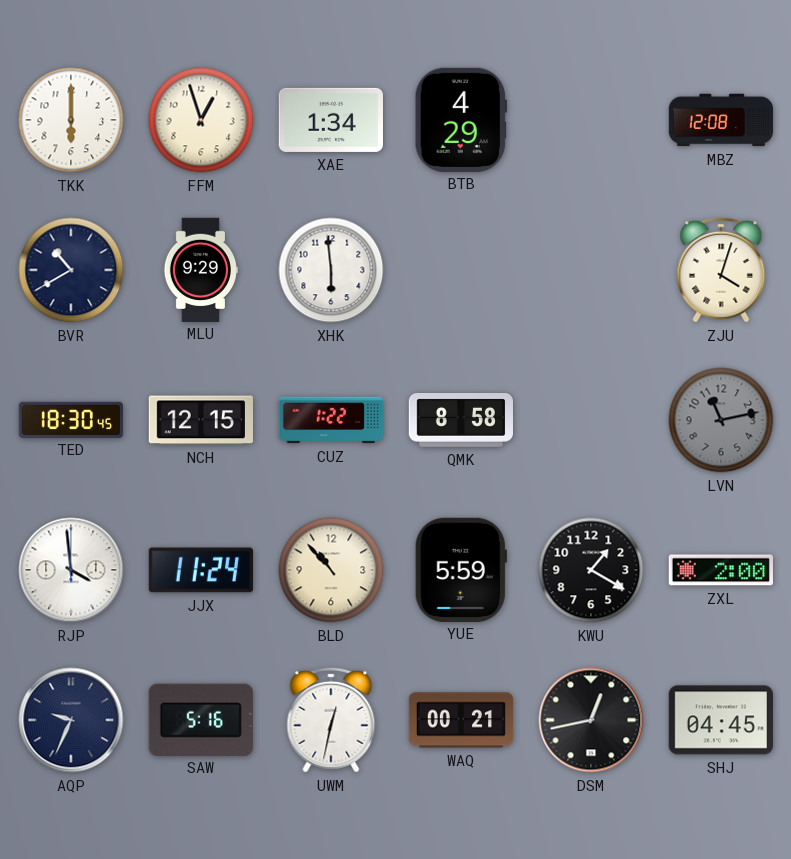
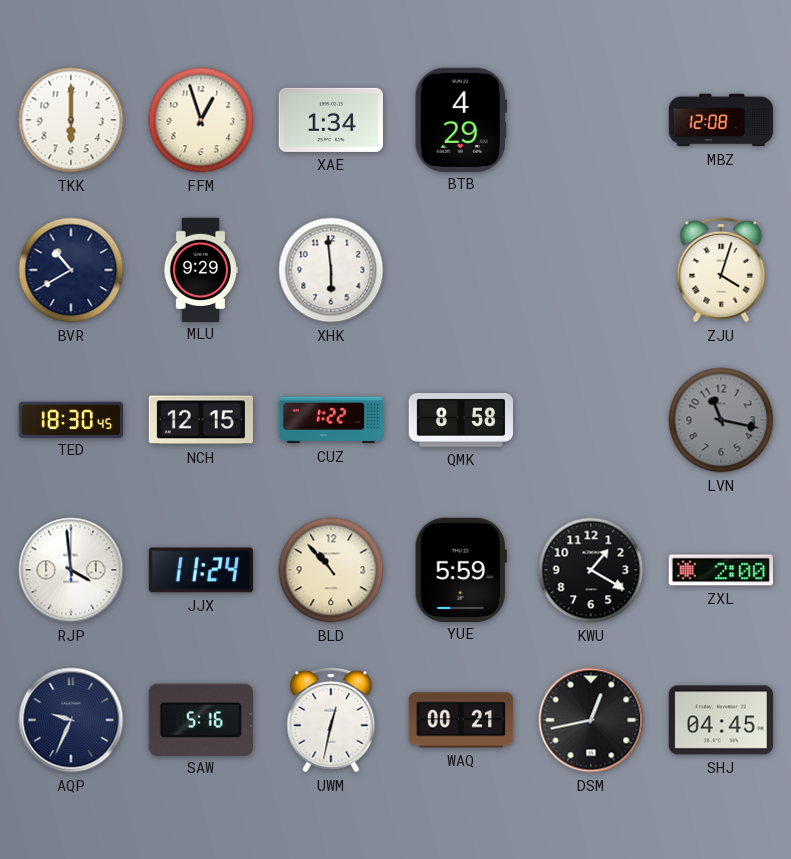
LVN: 11:13 -> 11:17 (721, 420)
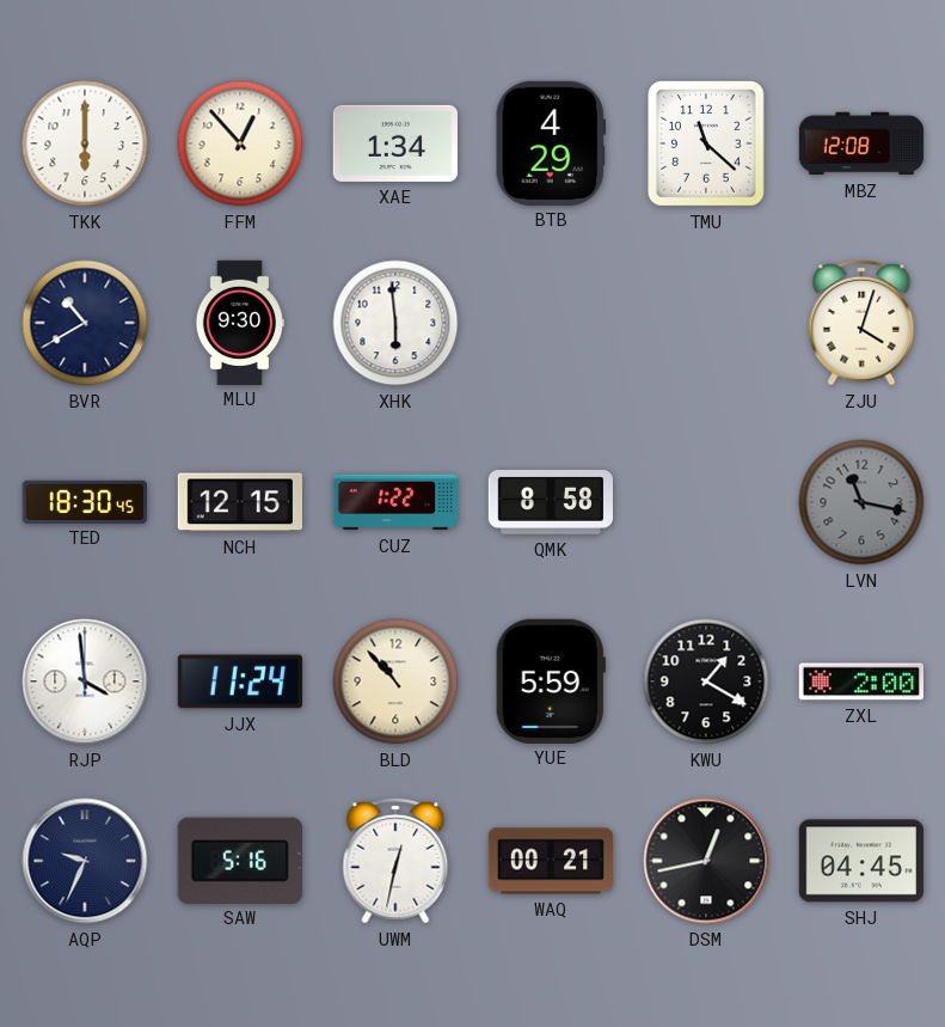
FFM: 12:57 -> 12:53 (240, 143)
TMU: none -> 11:22 (707, 143)
MLU: 9:29 -> 9:30 (239, 322)
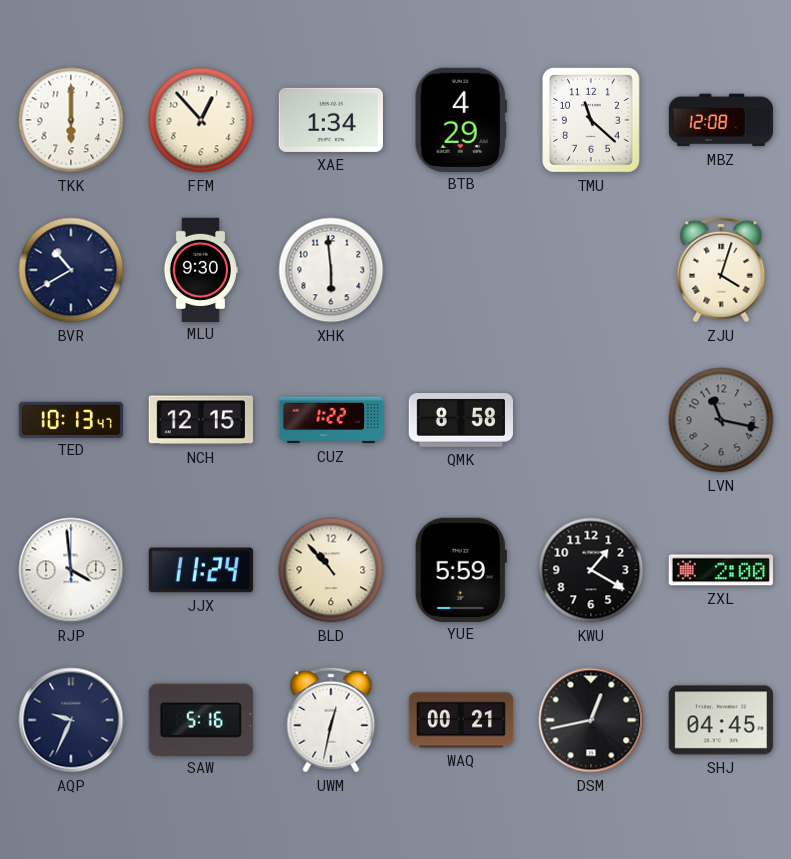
TED: 18:30 -> 10:13 (70, 419)
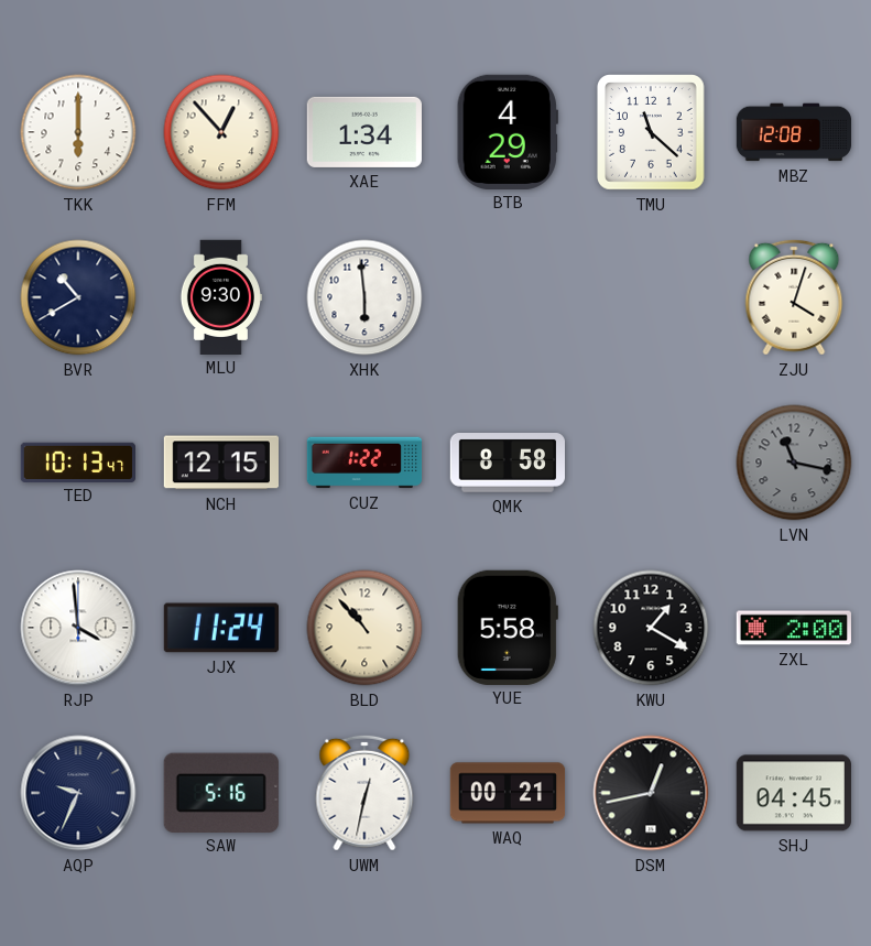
YUE: 5:59 -> 5:58 (508, 627)
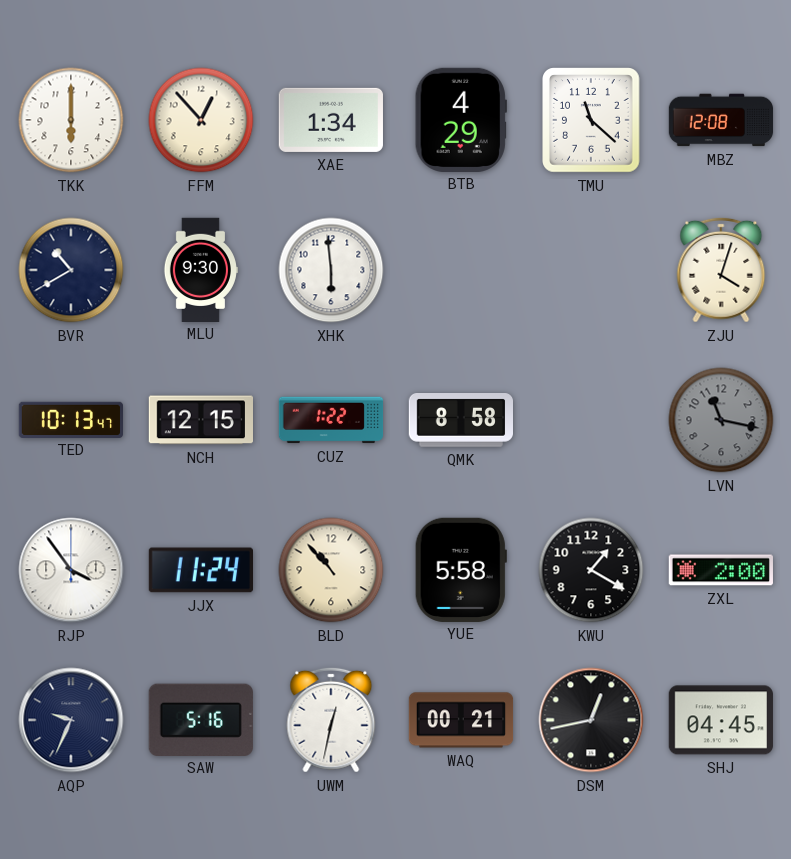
RJP: 3:59 -> 3:54 (71, 570)
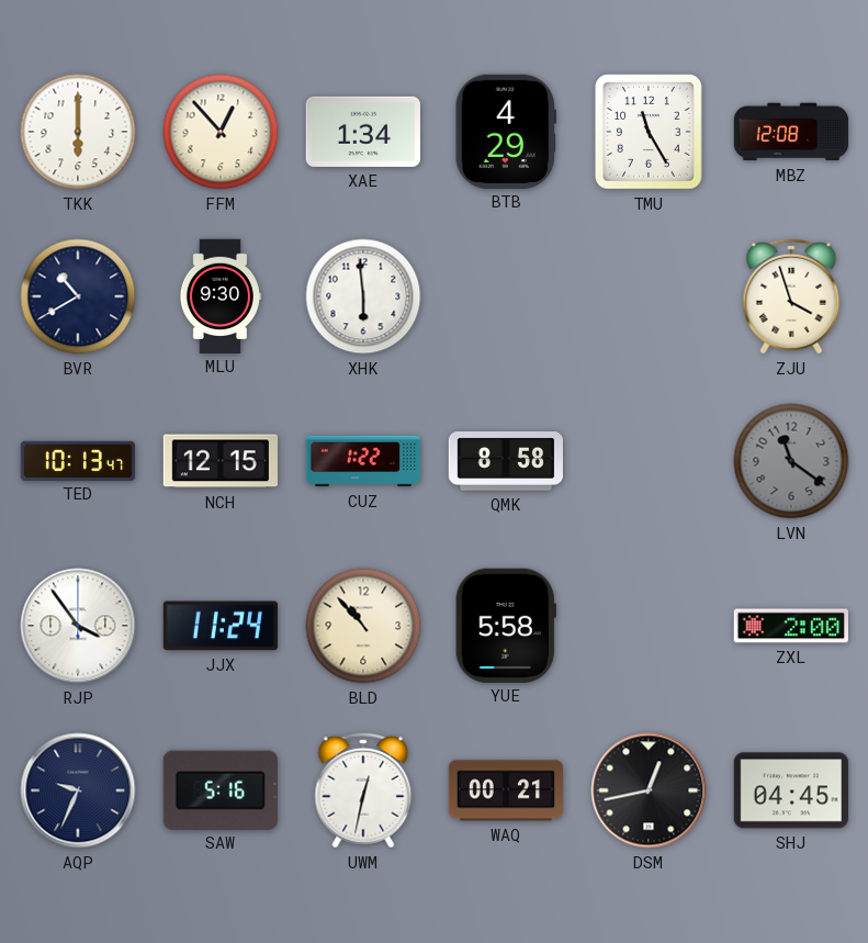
TMU: 11:22 -> 11:25 (650, 132)
ZJU: 4:03 -> 3:57 (791, 296)
LVN: 11:17 -> 11:21 (791, 461)
KWU: 1:20 -> none (591, 570)
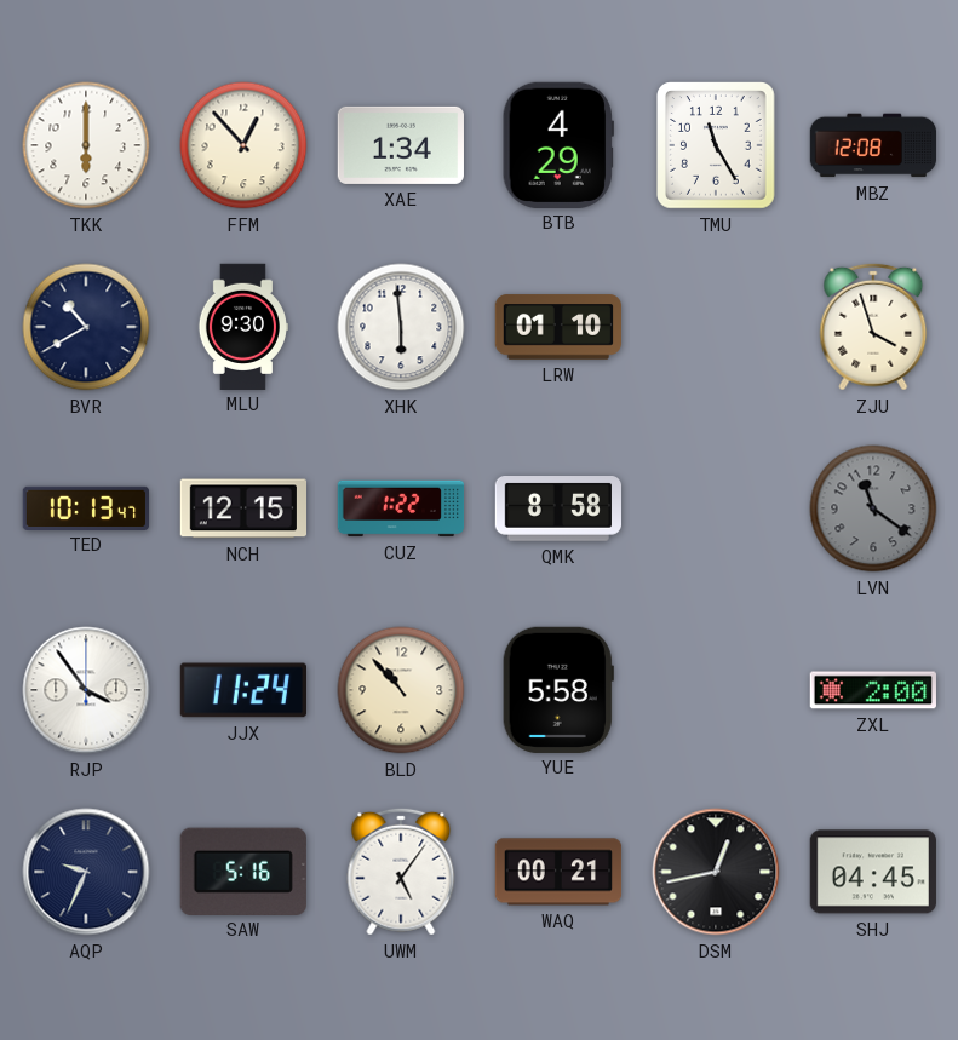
LRW: none -> 01:10 (558, 327)
UWM: 12:32 -> 5:06 (401, 872)
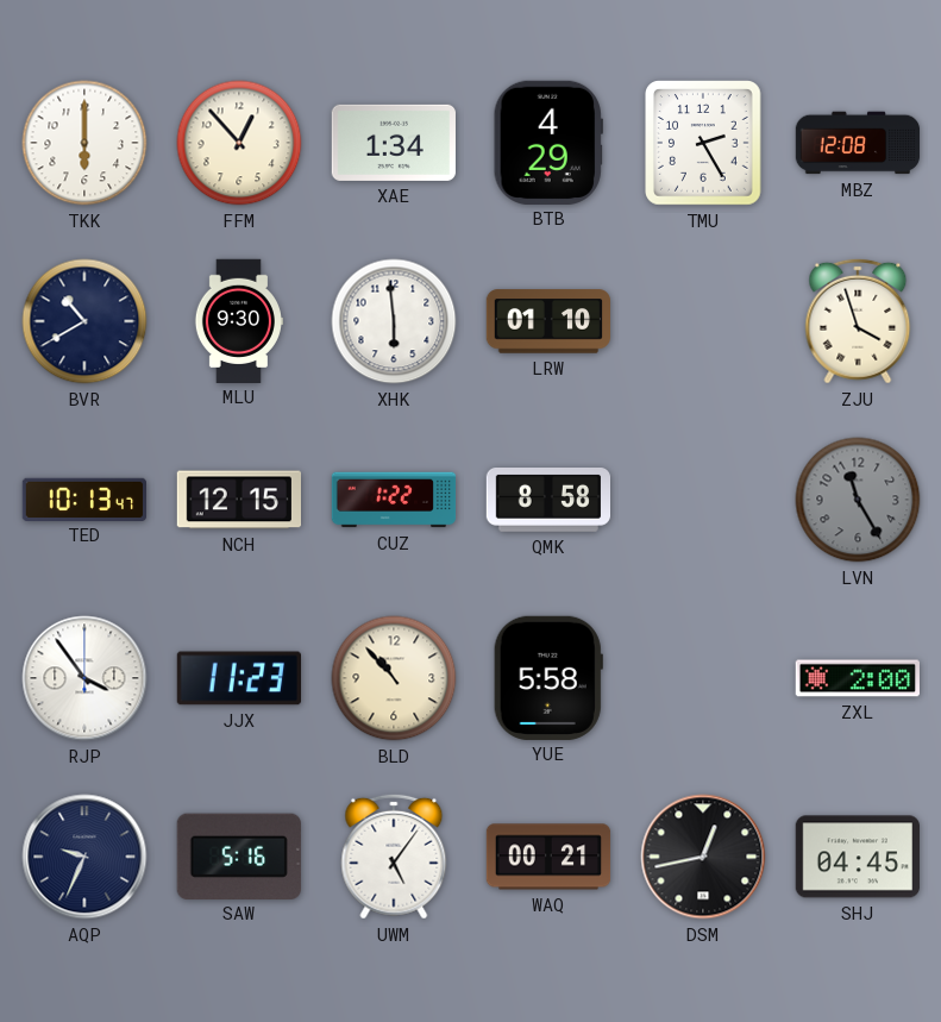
TMU: 11:25 -> 2:25 (704, 143)
LVN: 11:21 -> 11:25 (858, 500)
JJX: 11:24 -> 11:23 (238, 678)
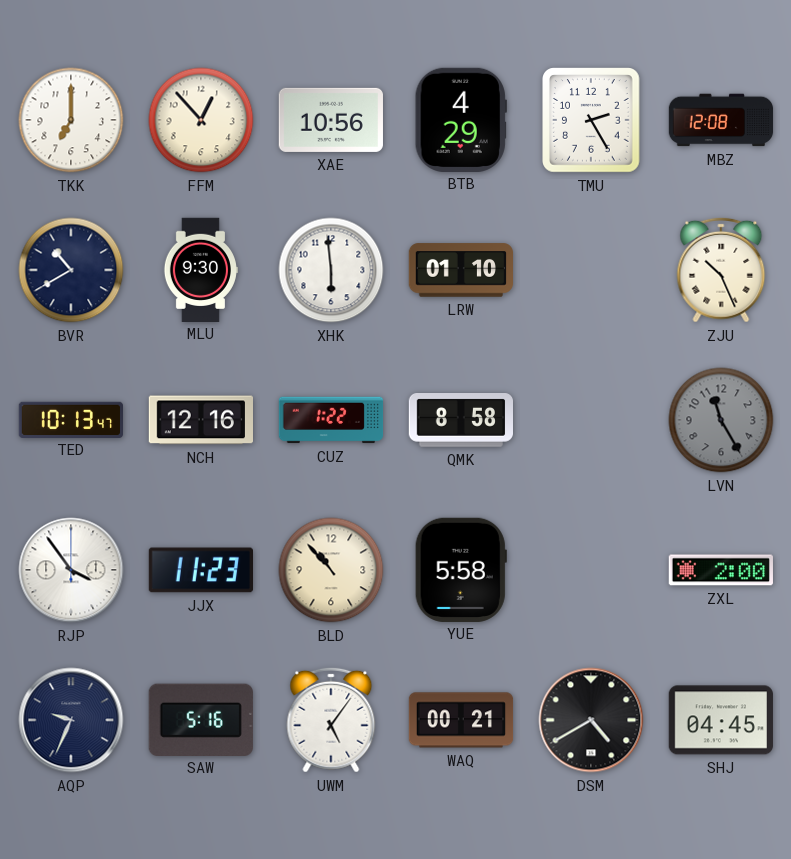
TKK: 6:00 -> 7:00 (71, 120)
XAE: 1:34 -> 10:56 (331, 120)
ZJU: 3:57 -> 10:26 (721, 270)
NCH: 12:15 -> 12:16 (200, 420)
DSM: 12:43 -> 4:40 (591, 720)
